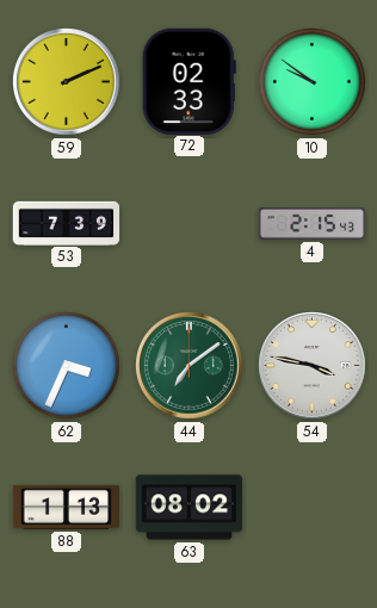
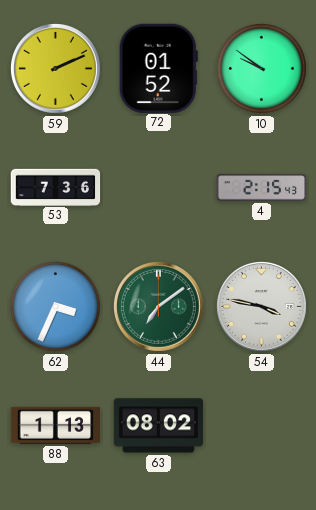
72: 02:33 -> 01:52 (158, 68)
53: 7:39 -> 7:36 (56, 187)
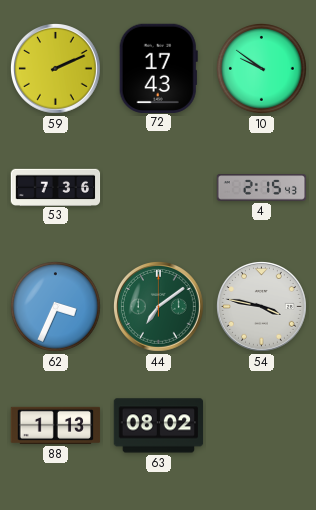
72: 01:52 -> 17:43 (158, 68)
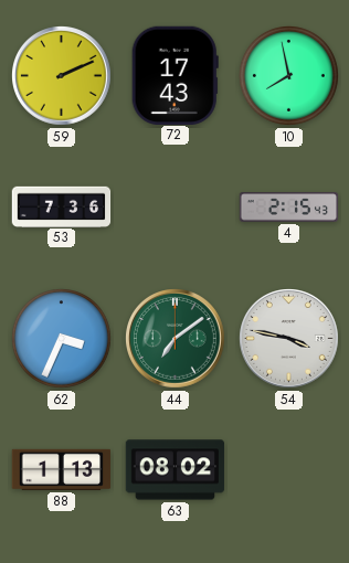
10: 9:51 -> 7:58 (289, 76)
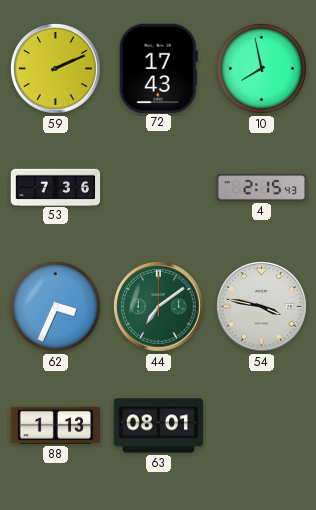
63: 08:02 -> 08:01 (159, 426)
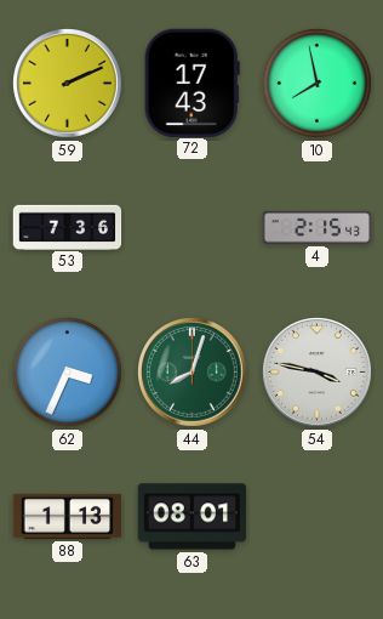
44: 7:09 -> 8:03 (193, 373)
